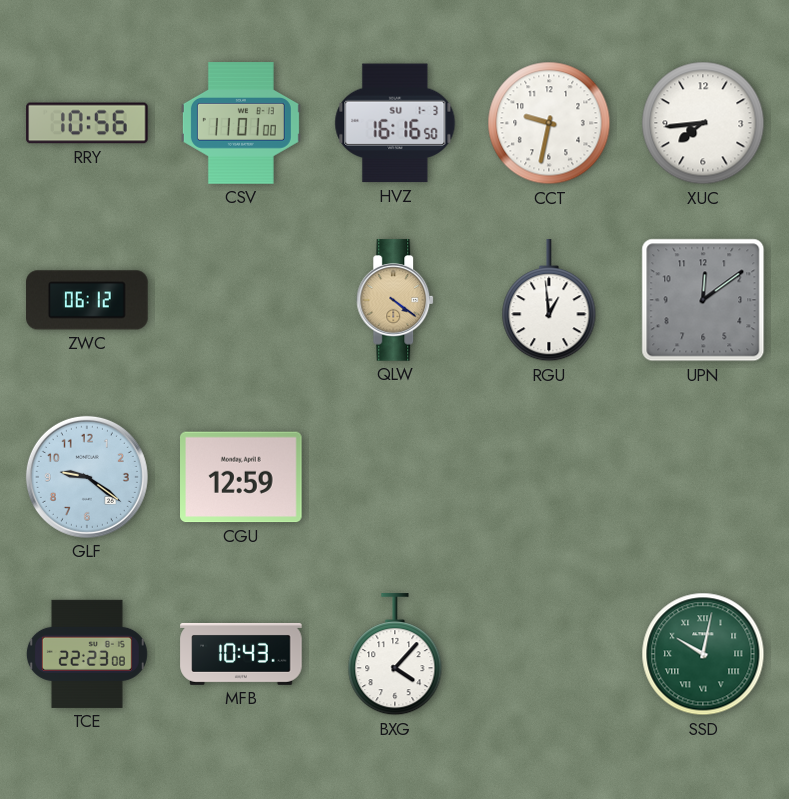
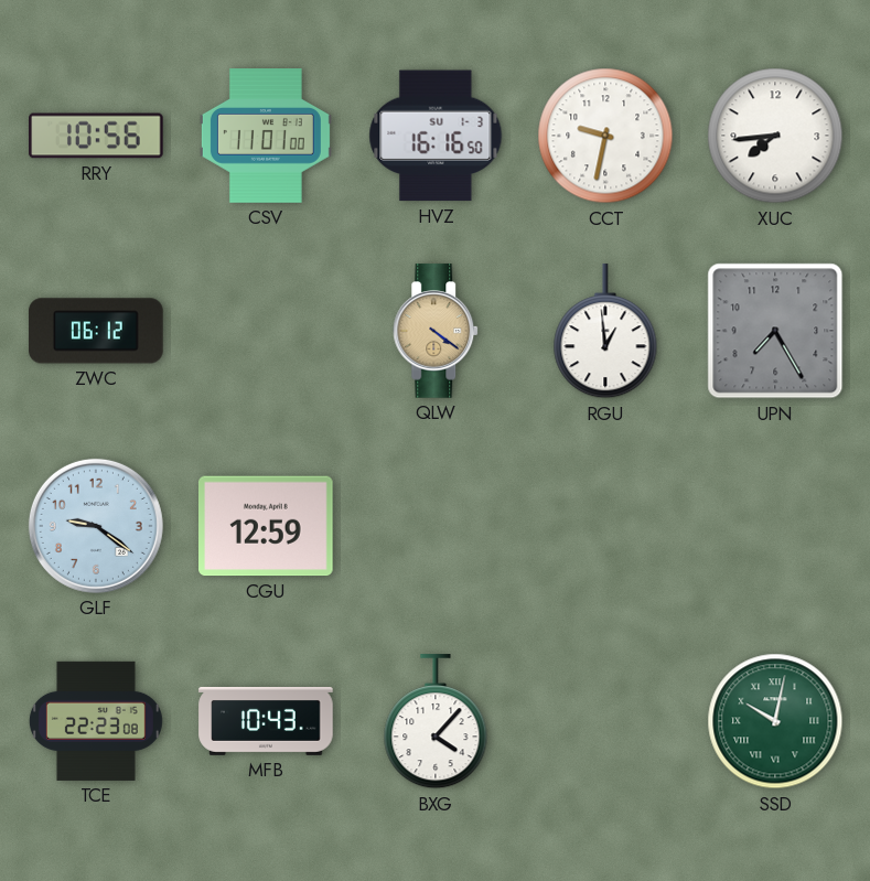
UPN: 12:09 -> 7:25 (775, 331)
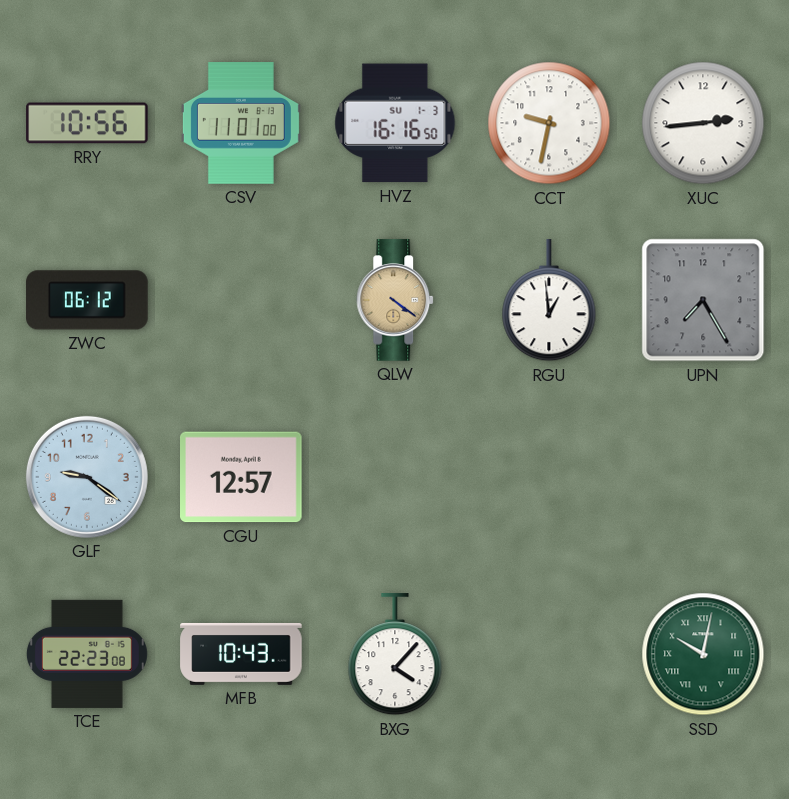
XUC: 7:44 -> 2:44 (703, 123)
CGU: 12:59 -> 12:57 (241, 477)
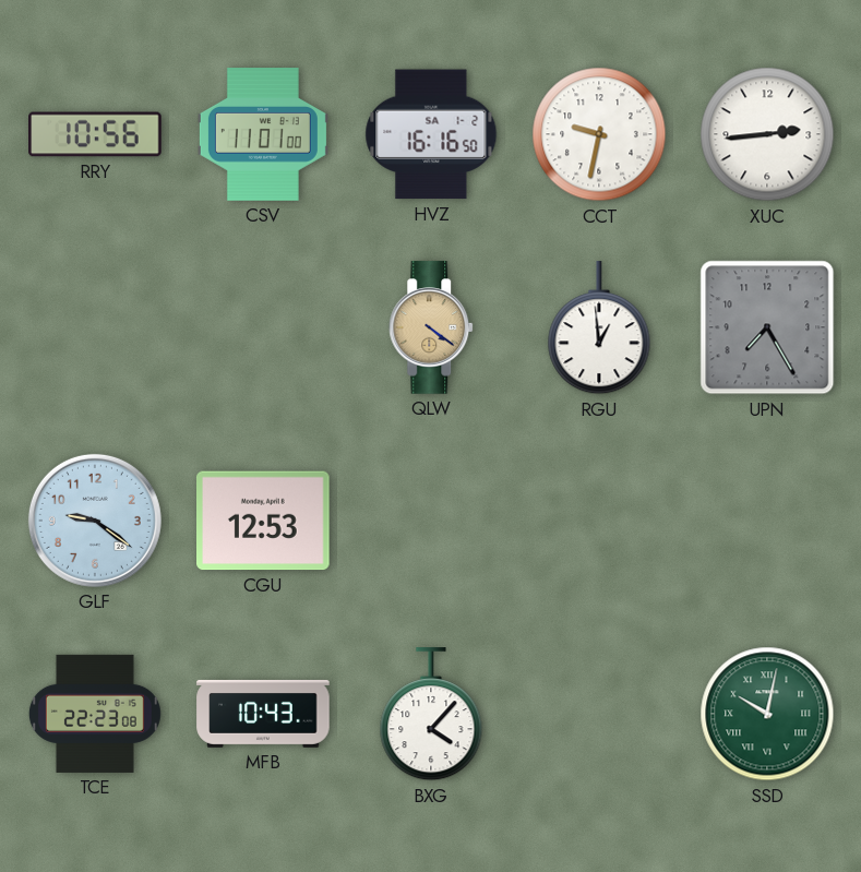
HVZ date: SU 1-3 -> SA 1-2 (431, 134)
ZWC: 06:12 -> none (87, 300)
CGU: 12:57 -> 12:53 (263, 521)
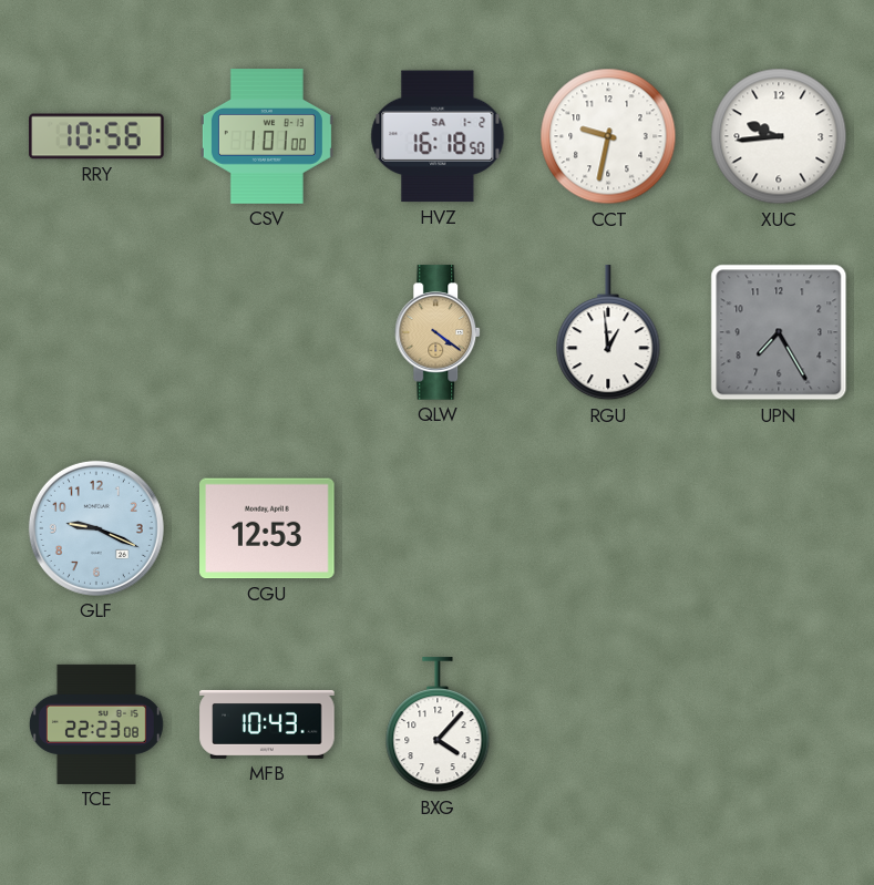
CSV: 11:01 -> 1:01 (267, 136)
HVZ: 16:16 -> 16:18 (438, 136)
XUC: 2:44 -> 9:44 (779, 136)
GLF: 9:21 -> 9:19 (96, 528)
SSD: 10:02 -> none (767, 714)
